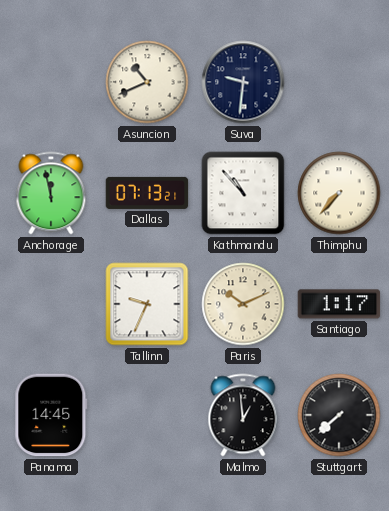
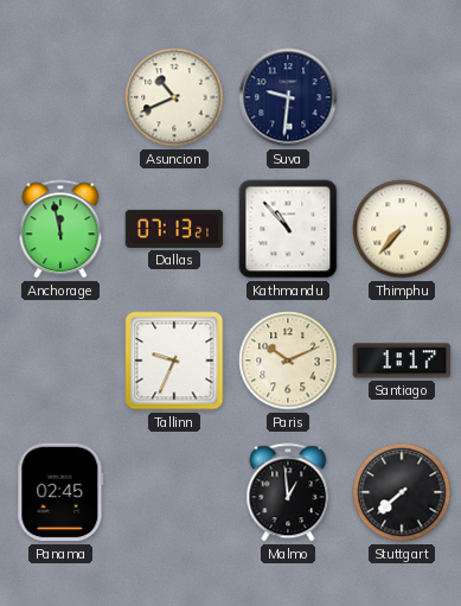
Panama: 14:45 -> 02:45 (60, 492)
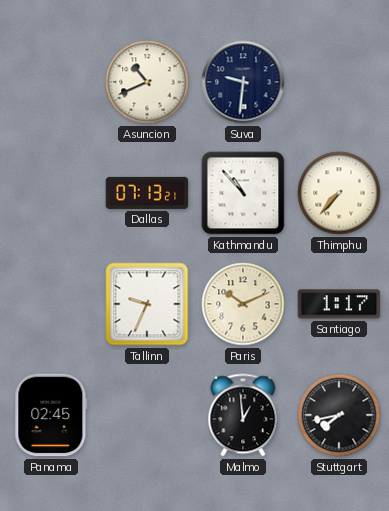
Anchorage: 11:58 -> none (60, 229)
Stuttgart: 7:38 -> 7:43 (339, 415)
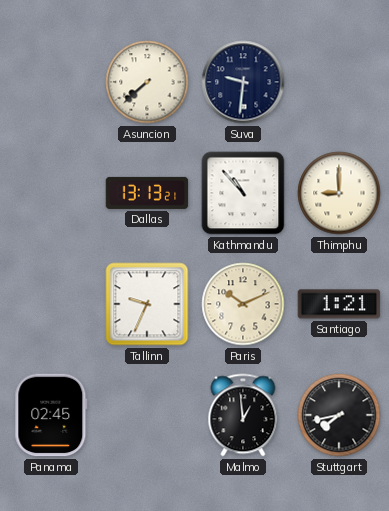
Asuncion: 10:41 -> 7:38 (147, 82)
Dallas: 07:13 -> 13:13 (147, 193)
Thimphu: 7:37 -> 9:00 (339, 193)
Santiago: 1:17 -> 1:21 (339, 304)
